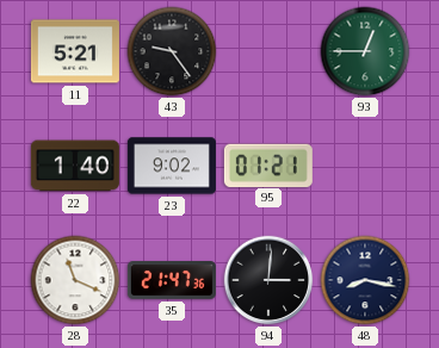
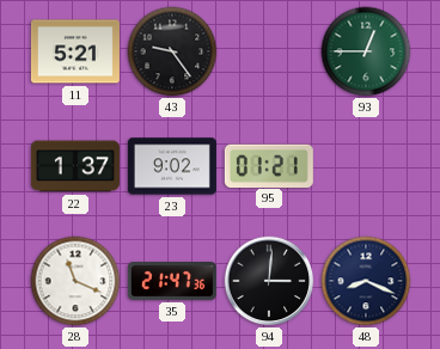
22: 1:40 -> 1:37 (75, 166)
48: 8:17 -> 8:19 (366, 281)
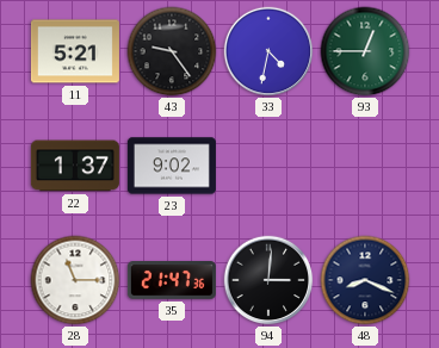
33: none -> 4:32 (268, 51)
95: 01:21 -> none (269, 165)
28: 11:19 -> 11:15 (75, 280)
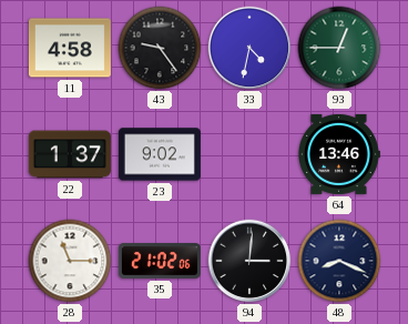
11: 5:21 -> 4:58 (70, 48)
64: none -> 13:46 (339, 154)
35: 21:47 -> 21:02 (160, 262)
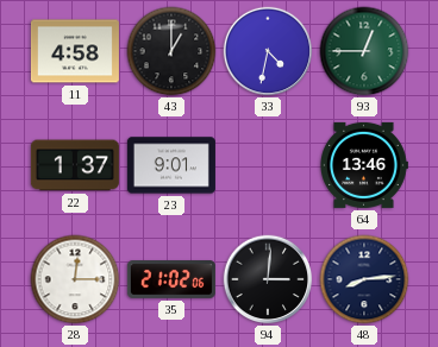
43: 9:24 -> 1:00 (171, 51)
23: 9:02 -> 9:01 (171, 165)
28: 11:15 -> 12:15 (75, 279)
48: 8:19 -> 8:14 (364, 279)
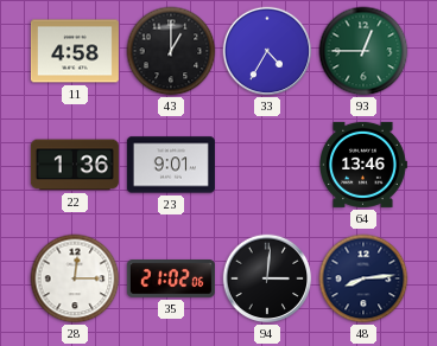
33: 4:32 -> 4:35 (267, 51)
22: 1:37 -> 1:36 (75, 165)
